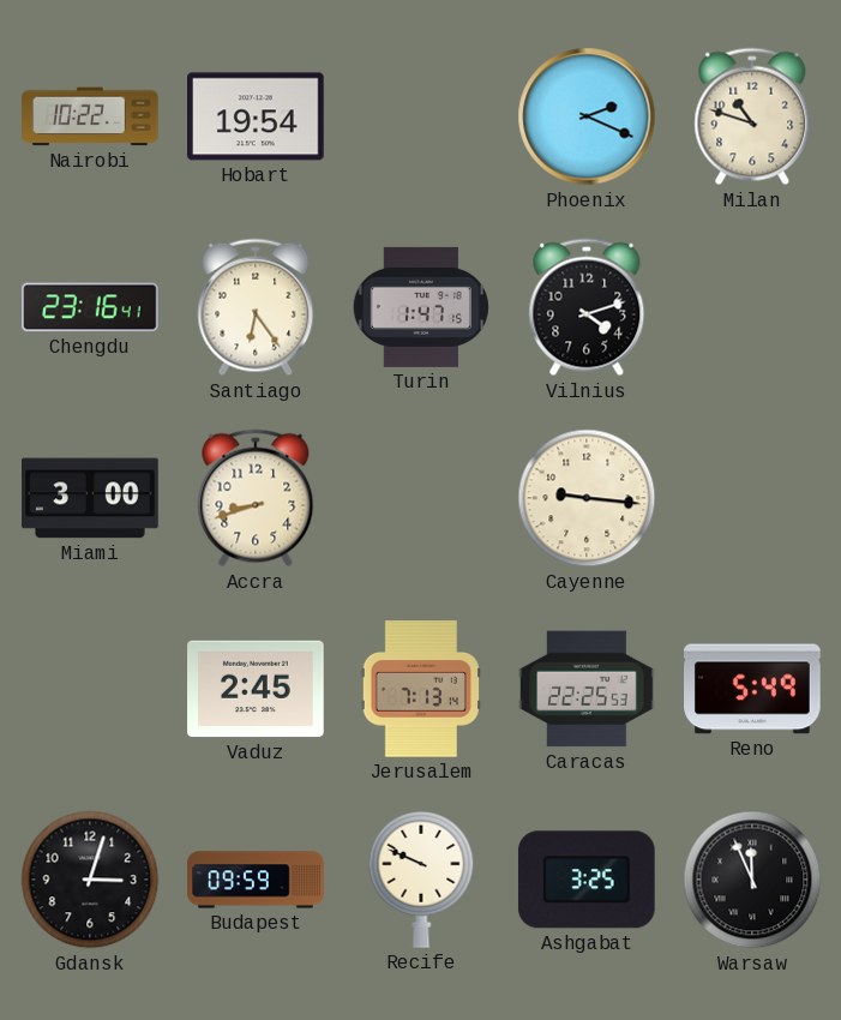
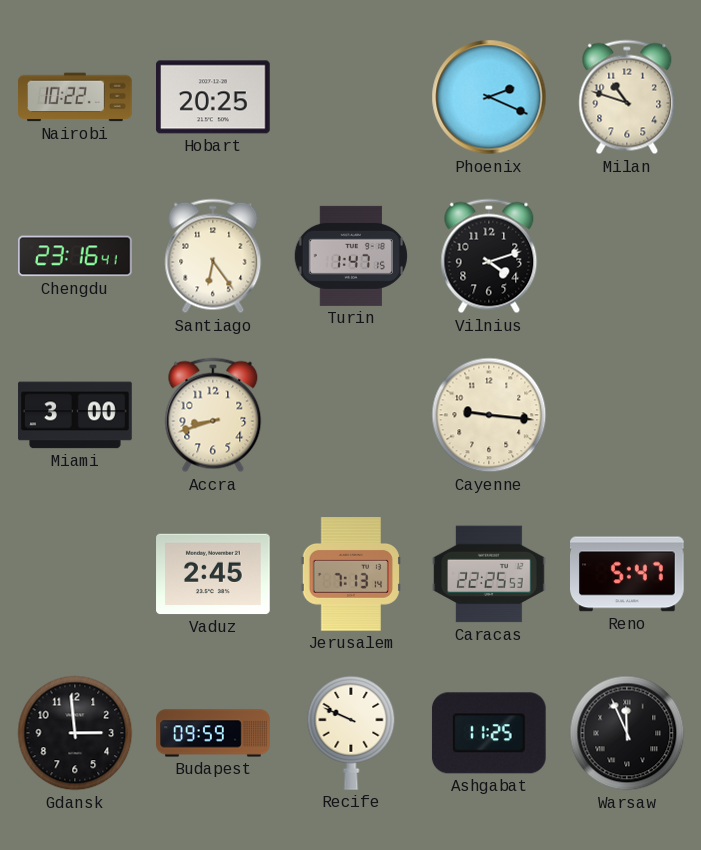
Hobart: 19:54 -> 20:25 (214, 97)
Reno: 5:49 -> 5:47 (628, 574)
Gdansk: 3:03 -> 2:59 (75, 733)
Ashgabat: 3:25 -> 11:25 (489, 733)
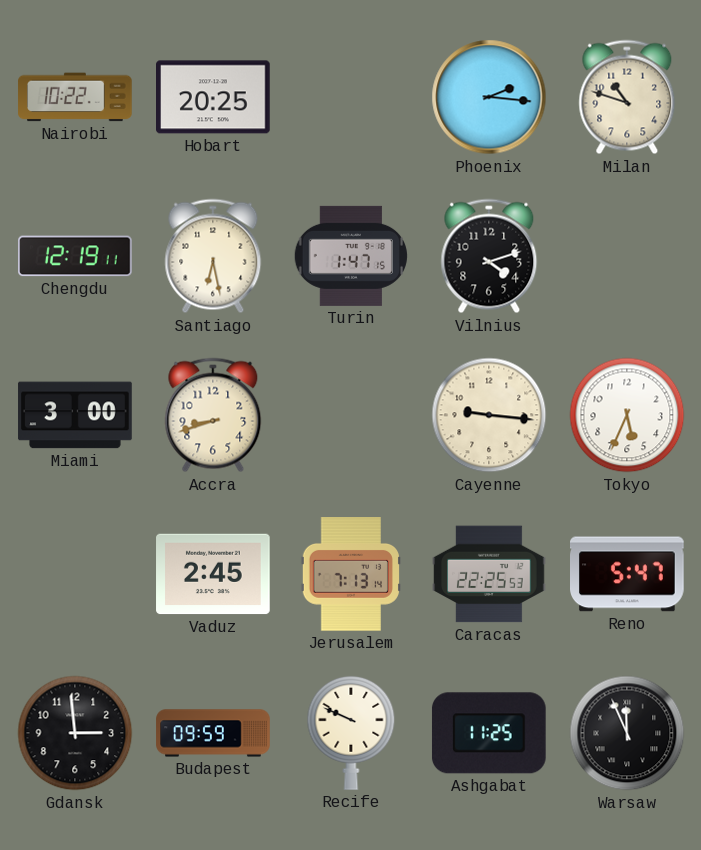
Phoenix: 2:19 -> 2:16 (489, 97)
Chengdu: 23:16 -> 12:19 (76, 256)
Santiago: 6:24 -> 6:28 (213, 256)
Tokyo: none -> 5:34 (627, 415)
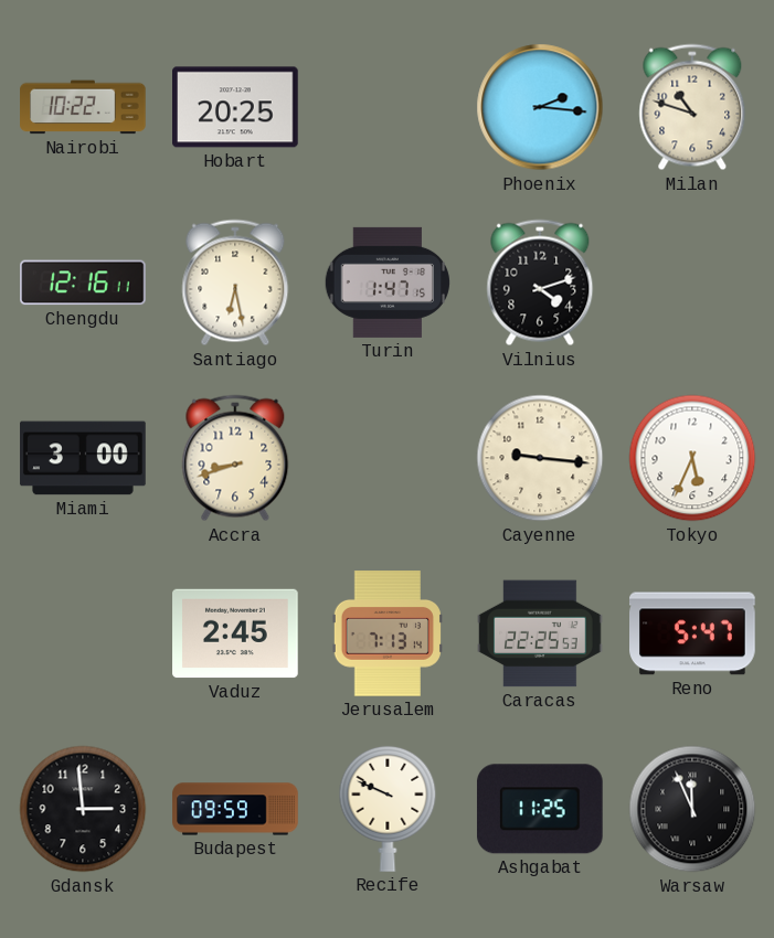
Chengdu: 12:19 -> 12:16 (84, 283)
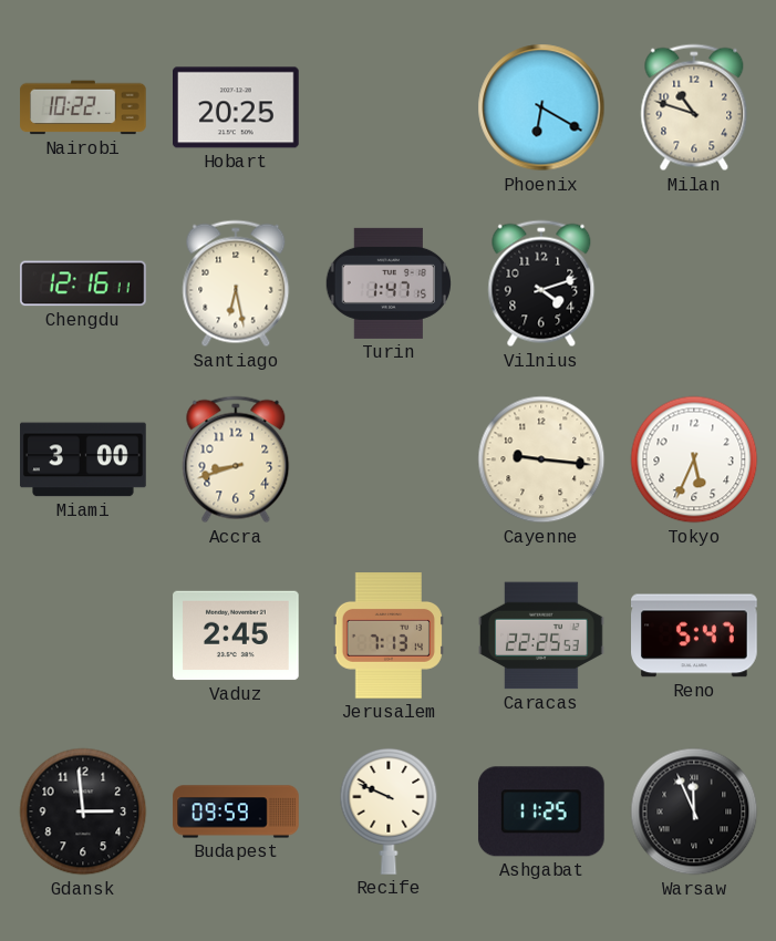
Phoenix: 2:16 -> 6:20 (541, 107)
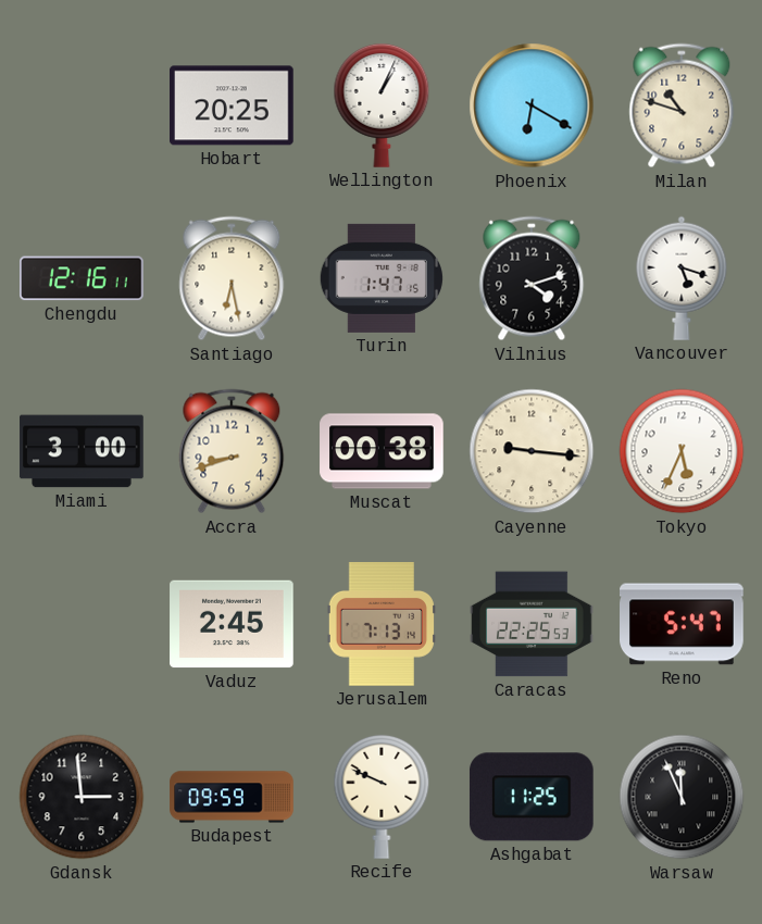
Nairobi: 10:22 -> none (83, 107)
Wellington: none -> 1:04 (382, 105)
Vancouver: none -> 5:18 (682, 278)
Muscat: none -> 00:38 (382, 451)
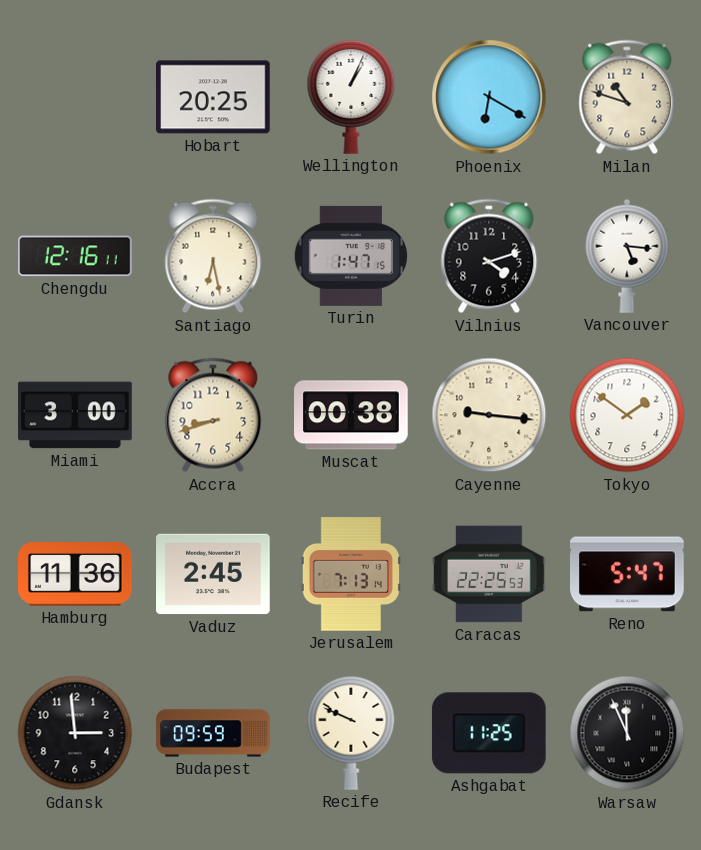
Vancouver: 5:18 -> 5:16 (627, 256)
Tokyo: 5:34 -> 1:51 (627, 415)
Hamburg: none -> 11:36 (75, 575)
